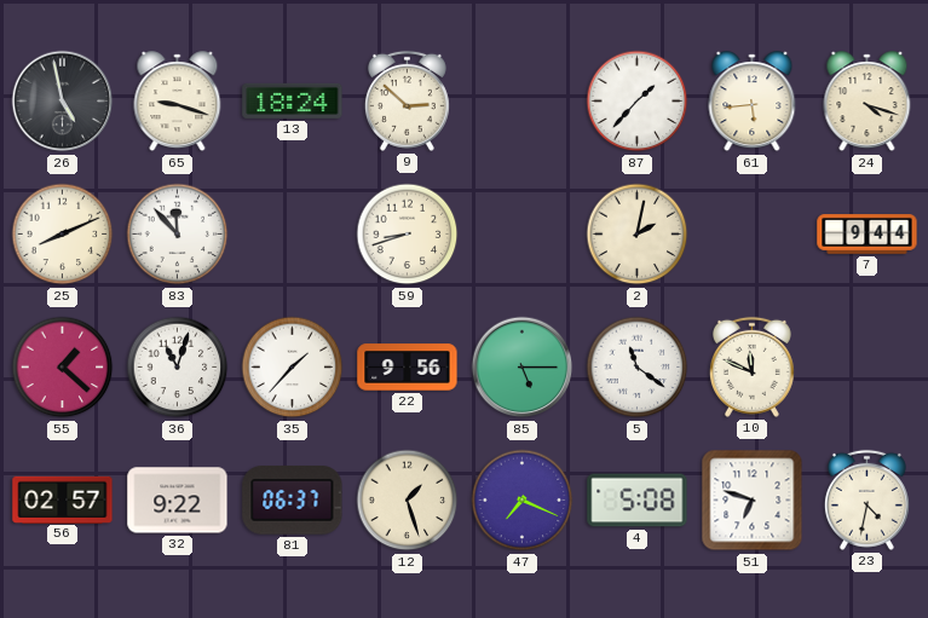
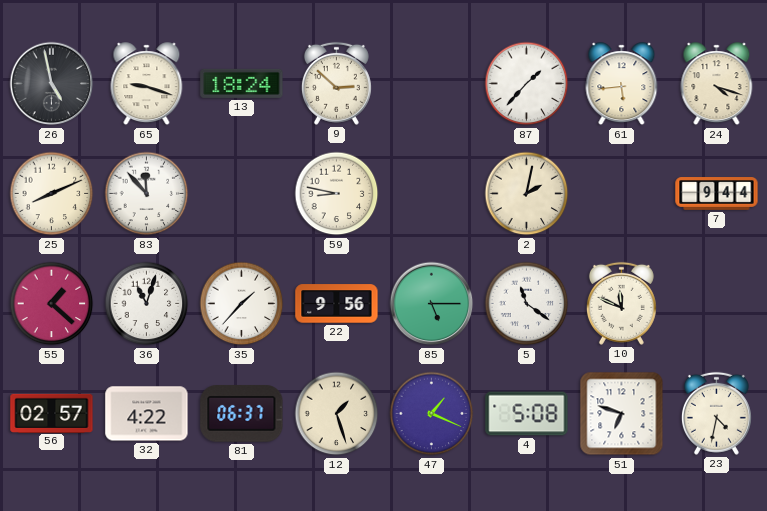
59: 8:42 -> 8:47 (337, 194)
32: 9:22 -> 4:22 (147, 414)
47: 7:19 -> 1:19 (432, 414)
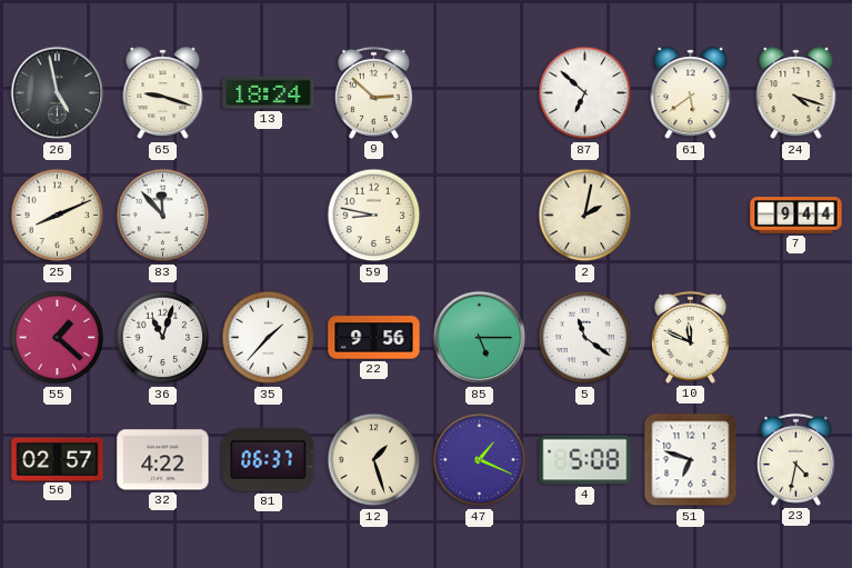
87: 1:37 -> 6:52 (585, 93)
61: 5:44 -> 5:39 (691, 93)
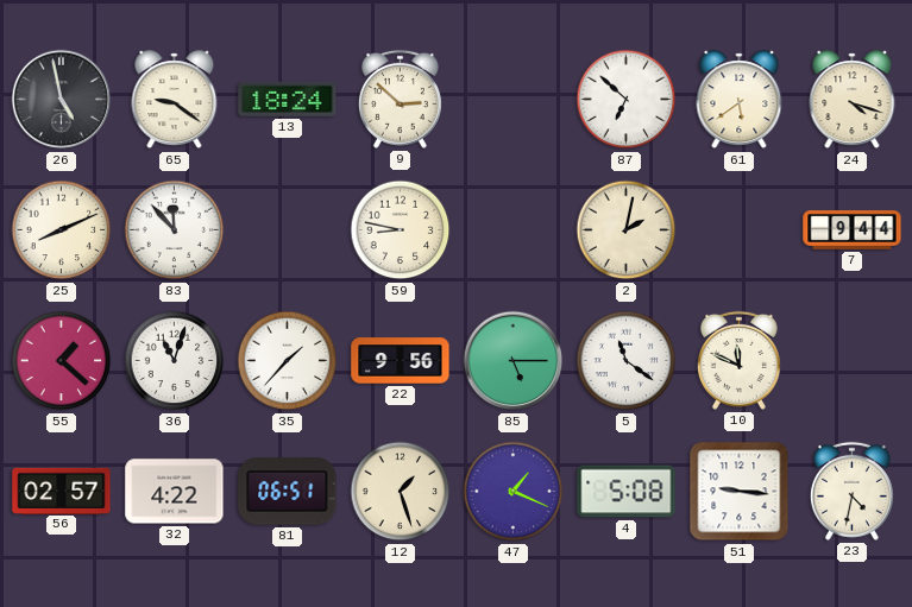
65: 9:18 -> 9:21 (175, 100)
81: 06:37 -> 06:51 (288, 492)
51: 6:48 -> 9:16 (740, 492)
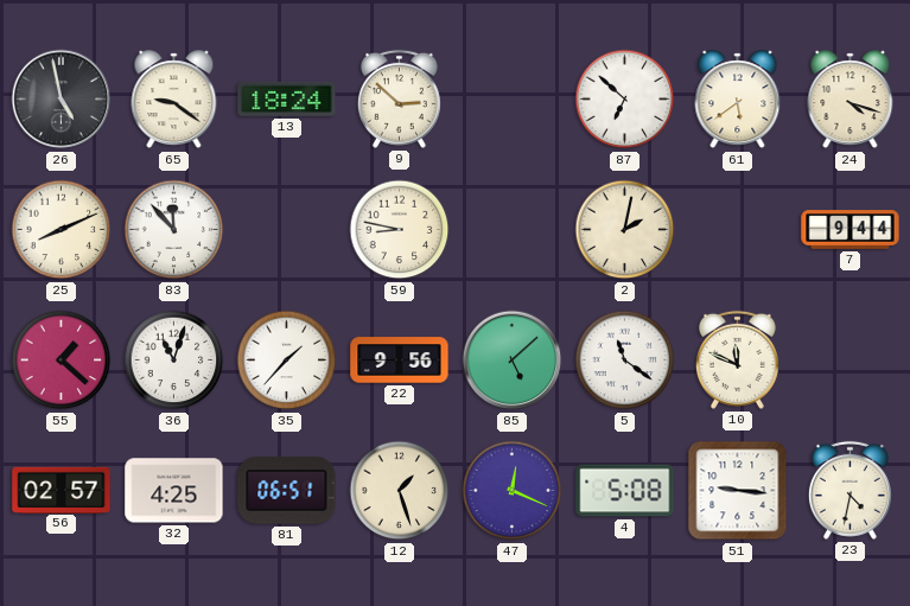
85: 5:15 -> 5:08 (513, 361)
32: 4:22 -> 4:25 (174, 491)
47: 1:19 -> 12:19 (513, 491)
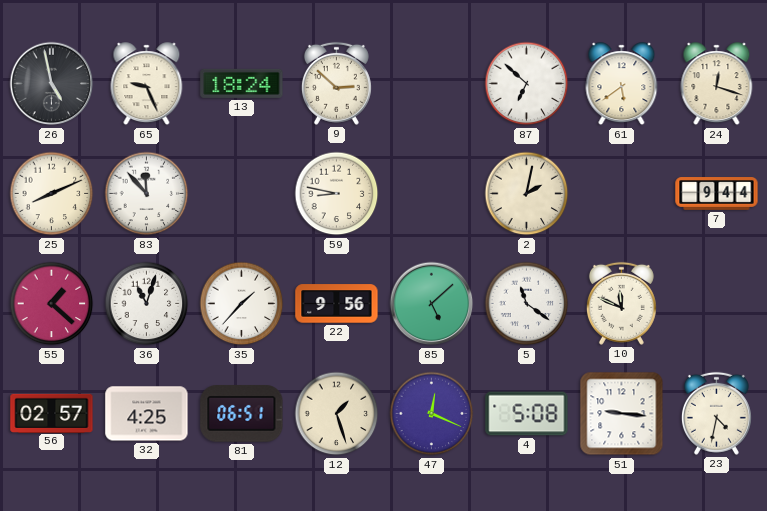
65: 9:21 -> 9:26 (147, 84)
24: 4:18 -> 12:18 (717, 84)
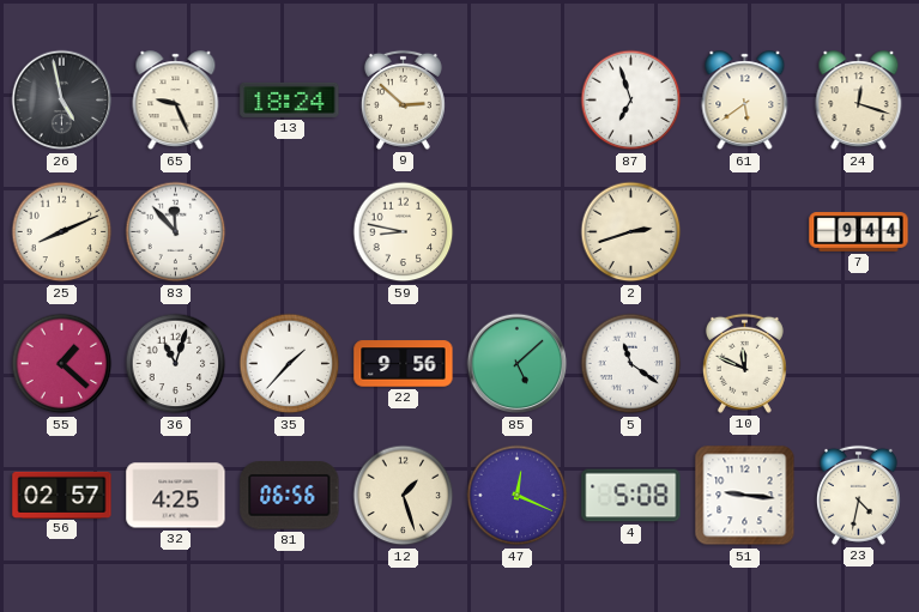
87: 6:52 -> 6:57 (631, 101)
2: 2:02 -> 2:42 (631, 232)
81: 06:51 -> 06:56 (290, 496)
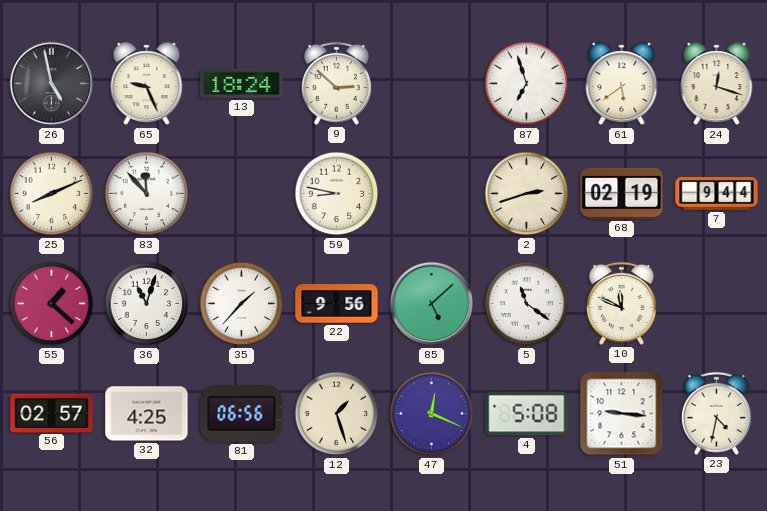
68: none -> 02:19 (622, 193)
